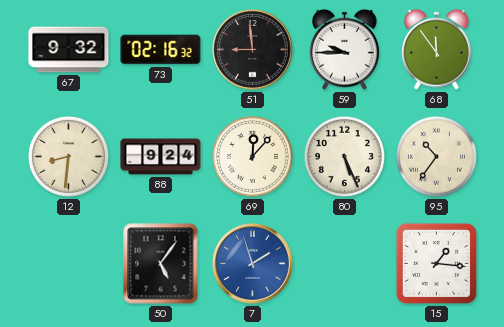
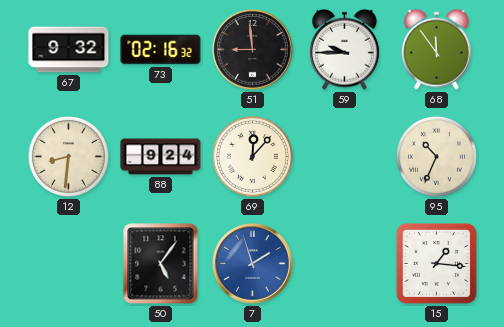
80: 5:26 -> none (344, 156)
95: 10:36 -> 10:34 (436, 156)
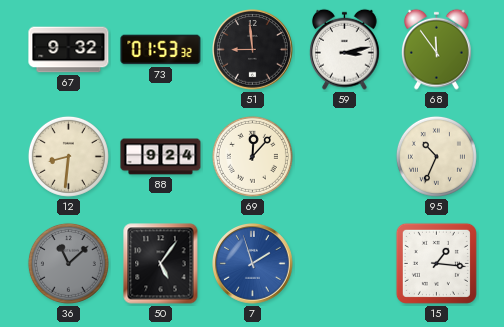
73: 02:16 -> 01:53 (161, 50)
59: 9:45 -> 3:13 (344, 49)
36: none -> 11:08 (68, 263)
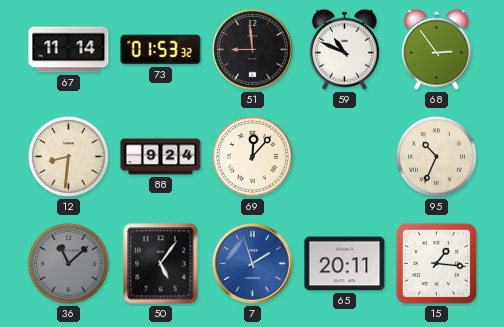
67: 9:32 -> 11:14 (69, 50)
59: 3:13 -> 10:49 (344, 49)
68: 11:54 -> 2:54 (436, 49)
65: none -> 20:11 (345, 264)
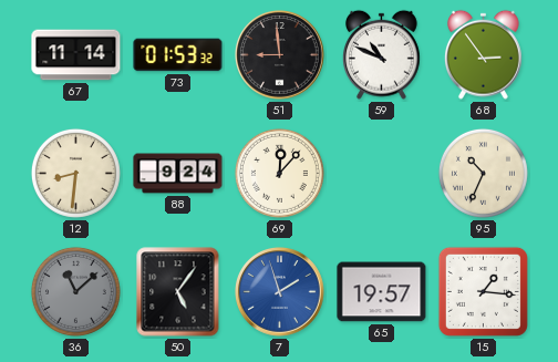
65: 20:11 -> 19:57 (382, 292)
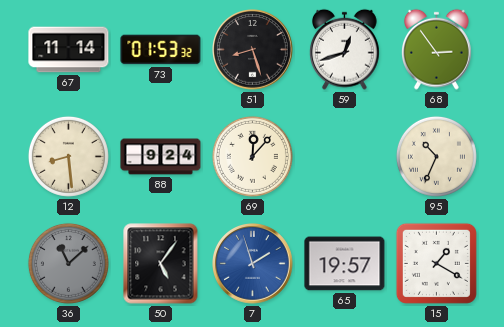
51: 8:59 -> 8:27 (253, 50)
59: 10:49 -> 12:42 (344, 49)
12: 8:31 -> 8:29 (68, 156)
15: 1:16 -> 1:20 (436, 263)
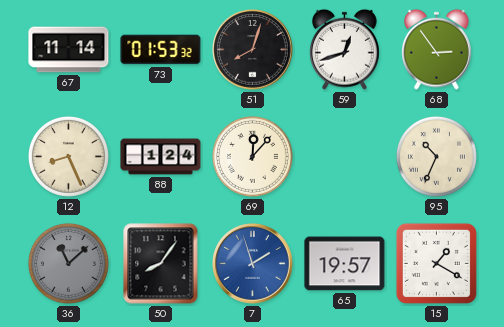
51: 8:27 -> 8:03 (253, 50)
12: 8:29 -> 8:26 (68, 156)
88: 9:24 -> 1:24 (161, 157)
50: 5:06 -> 8:06 (161, 264)
